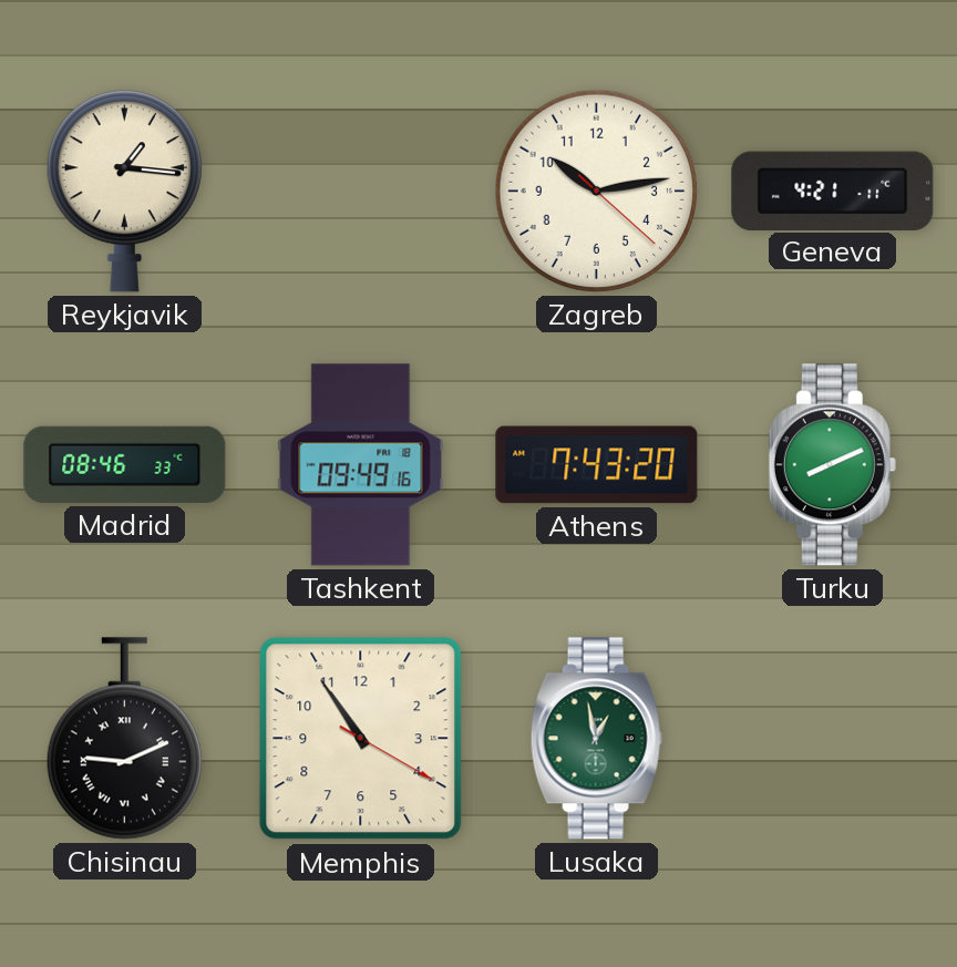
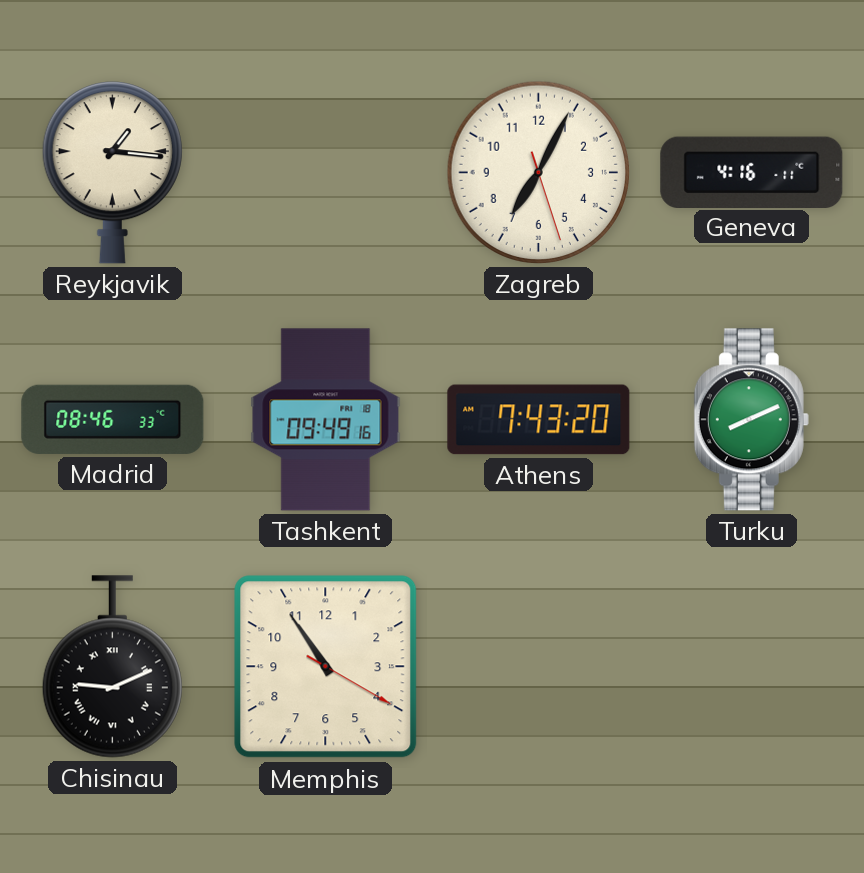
Zagreb: 10:13 -> 7:04 (538, 172)
Geneva: 4:21 -> 4:16 (752, 172)
Lusaka: 12:58 -> none (596, 739)
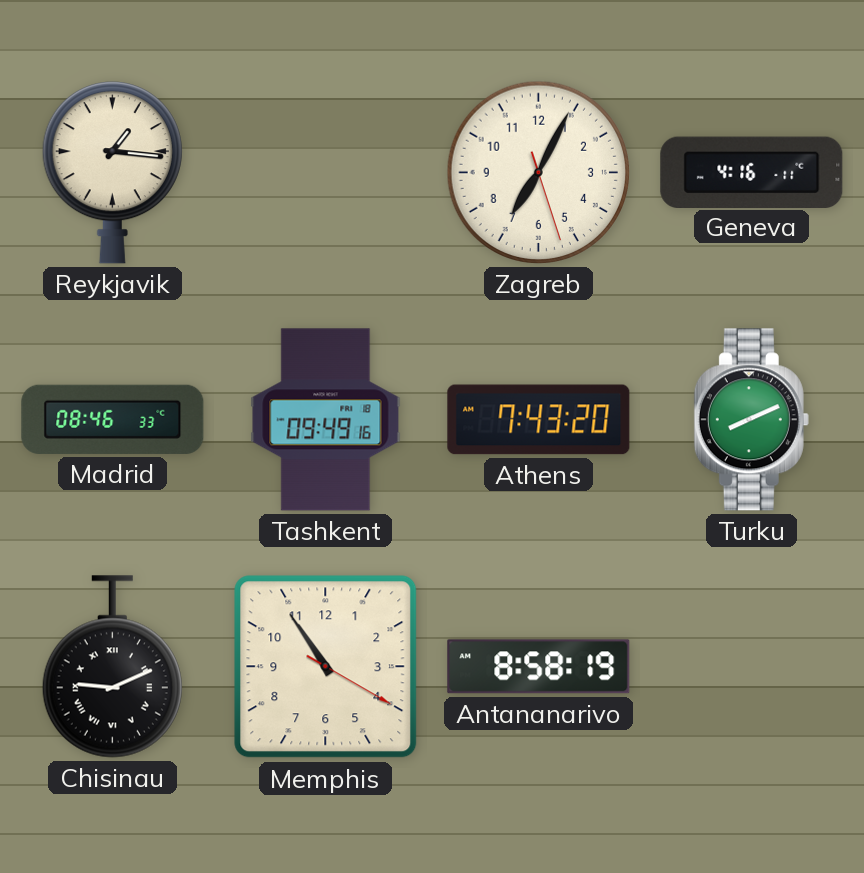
Antananarivo: none -> 8:58 (539, 667)
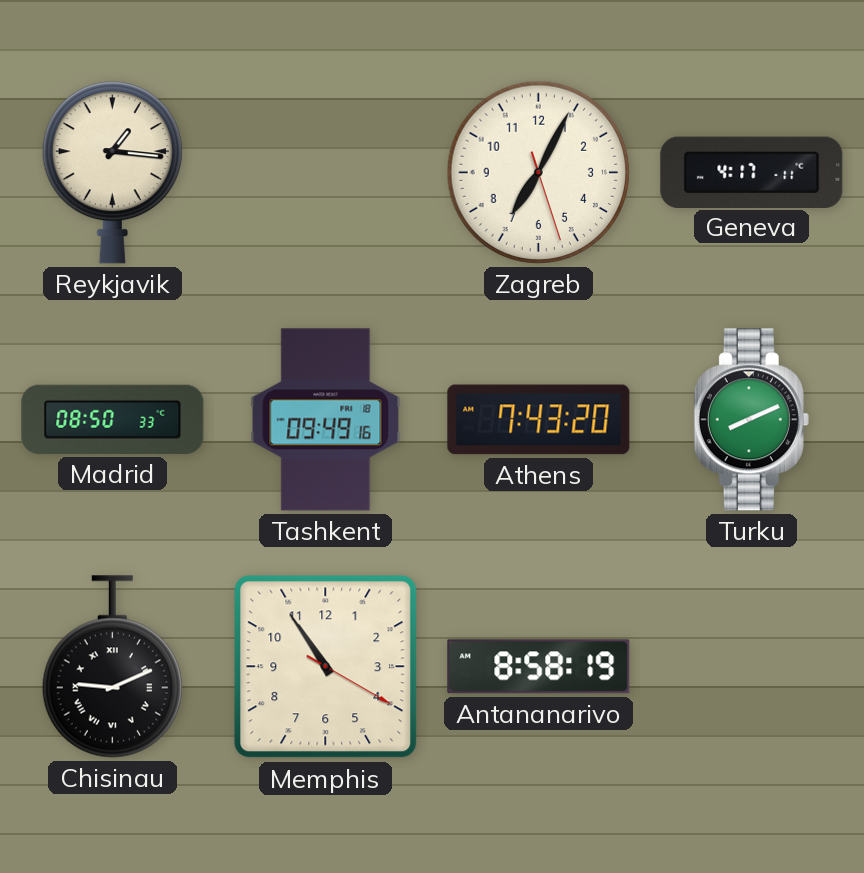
Geneva: 4:16 -> 4:17 (752, 172)
Madrid: 08:46 -> 08:50 (113, 419)
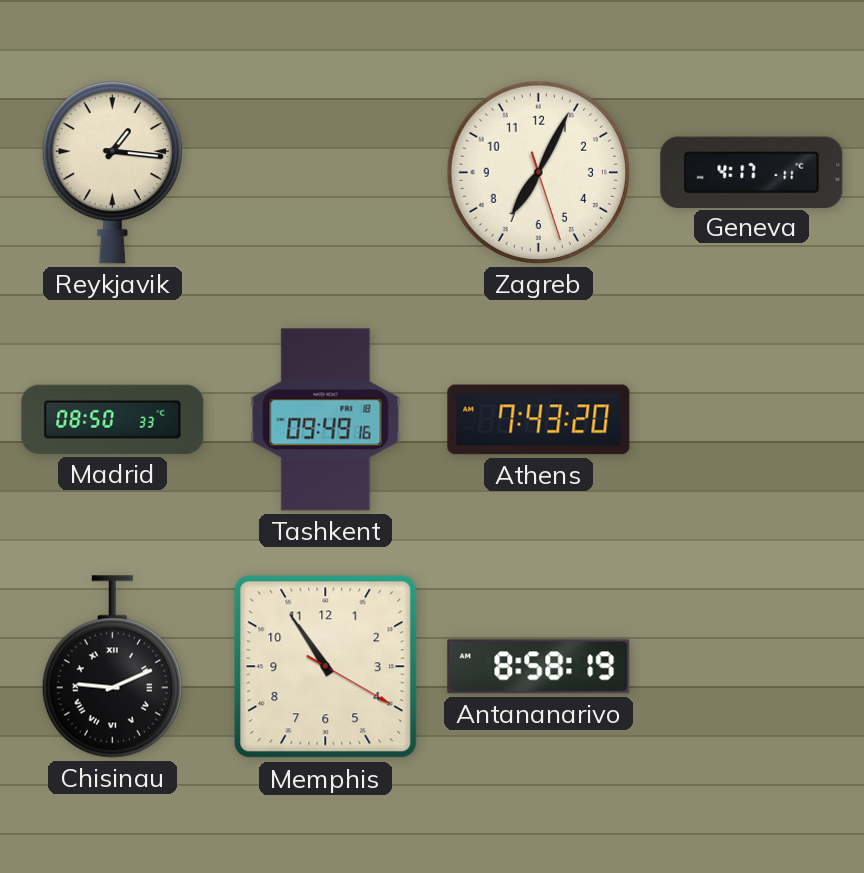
Turku: 8:11 -> none (751, 420)
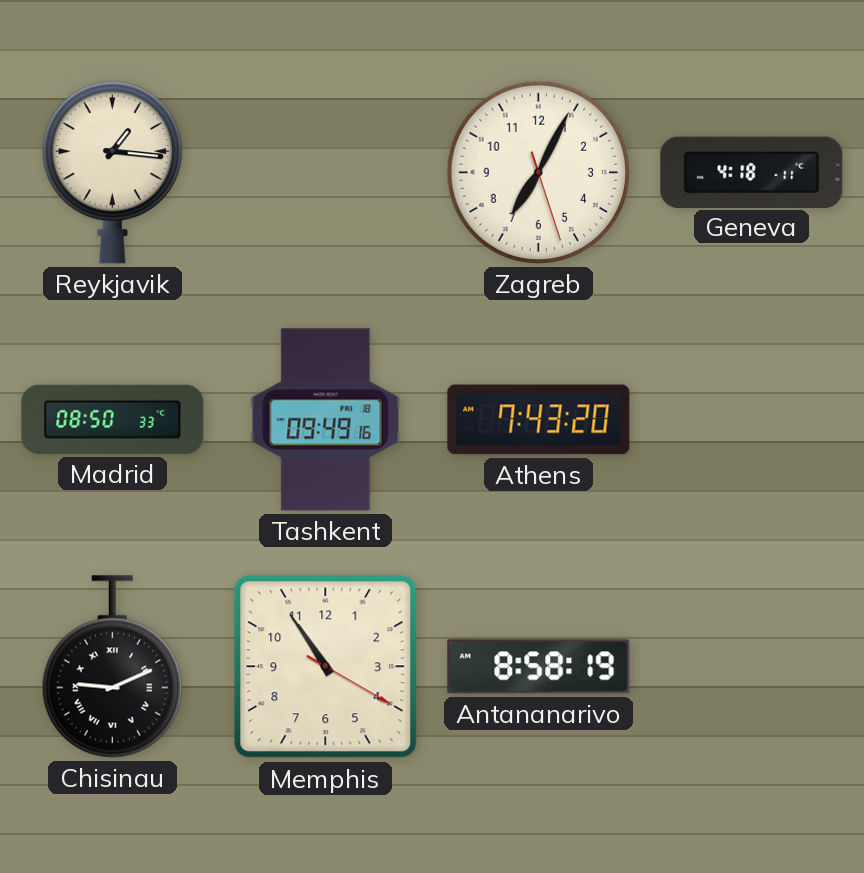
Geneva: 4:17 -> 4:18 (752, 172)
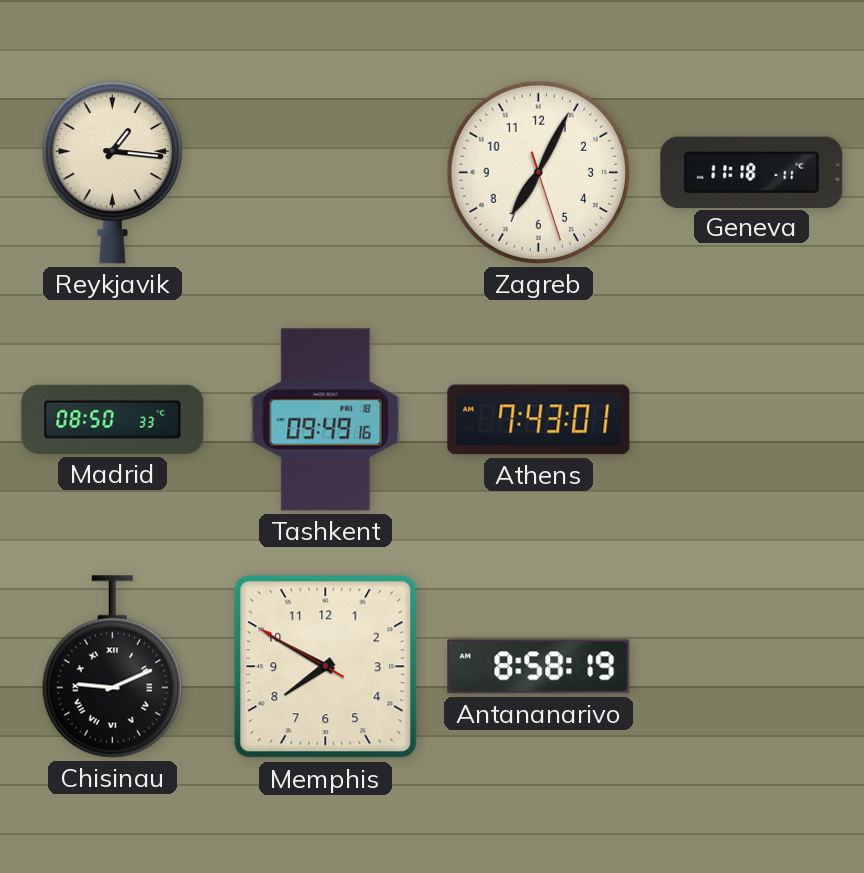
Geneva: 4:18 -> 11:18 (752, 172)
Athens: 7:43:20 -> 7:43:01 (539, 420)
Memphis: 10:54 -> 7:49 (326, 667)
